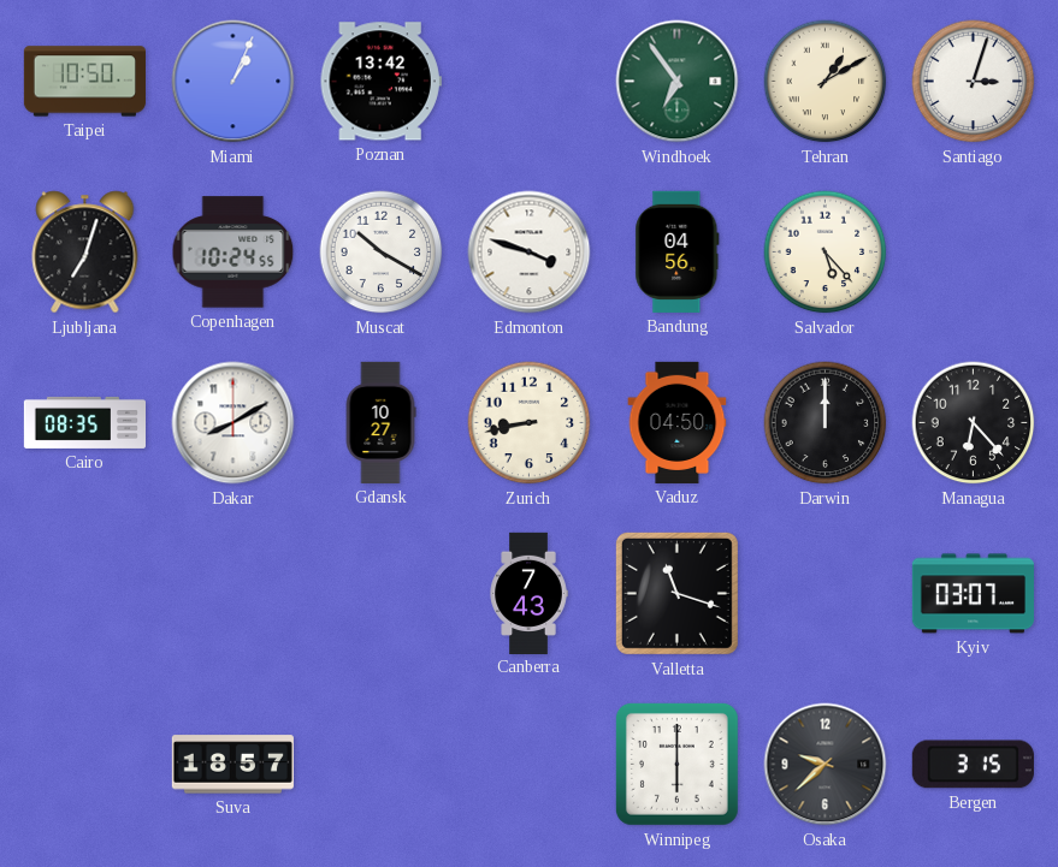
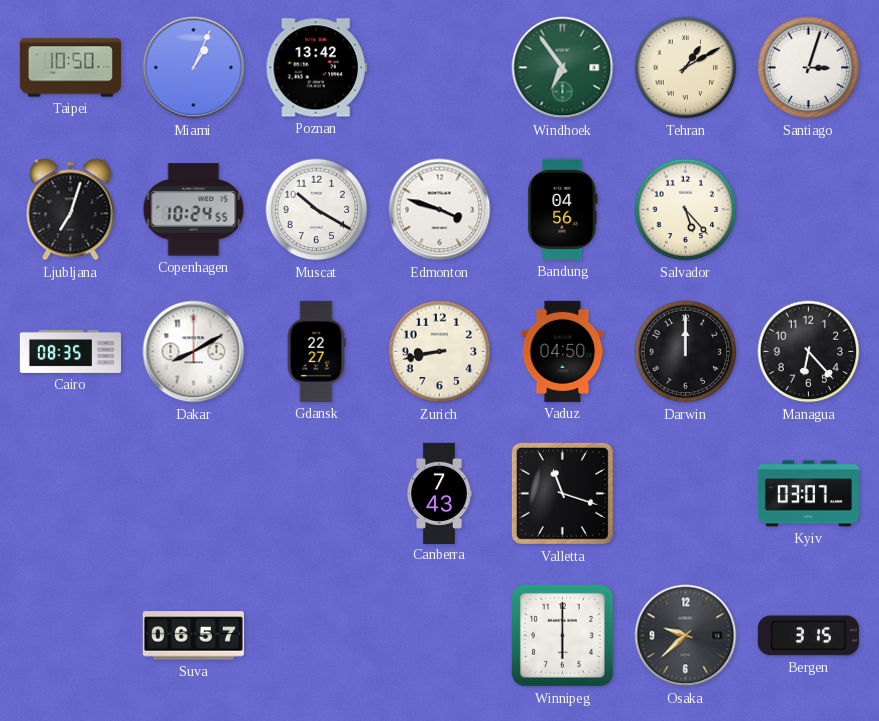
Gdansk: 10:27 -> 22:27 (316, 351)
Suva: 18:57 -> 06:57 (193, 636)
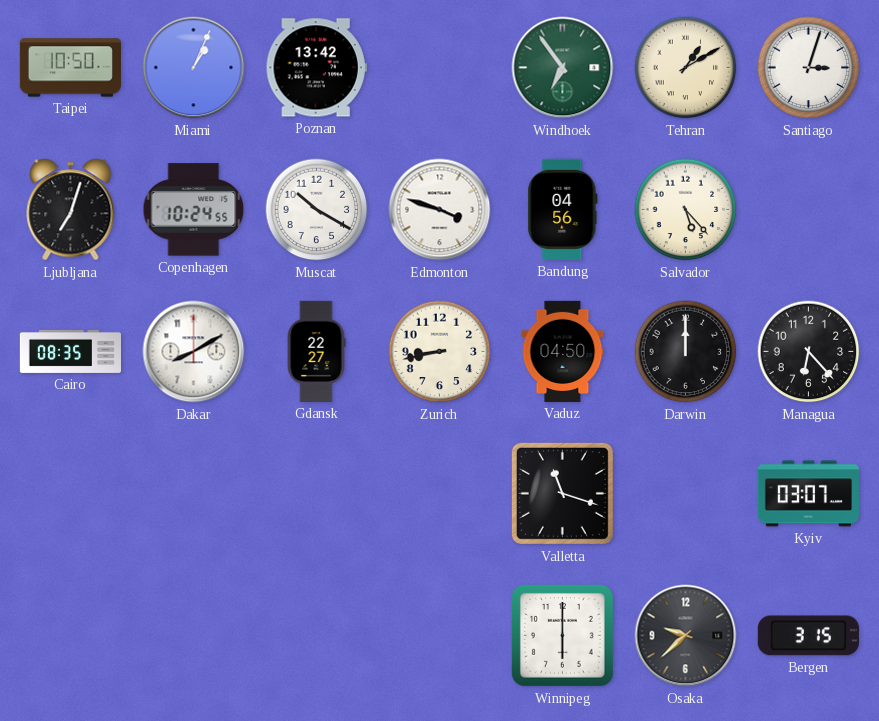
Canberra: 7:43 -> none (439, 493)
Suva: 06:57 -> none (193, 636)
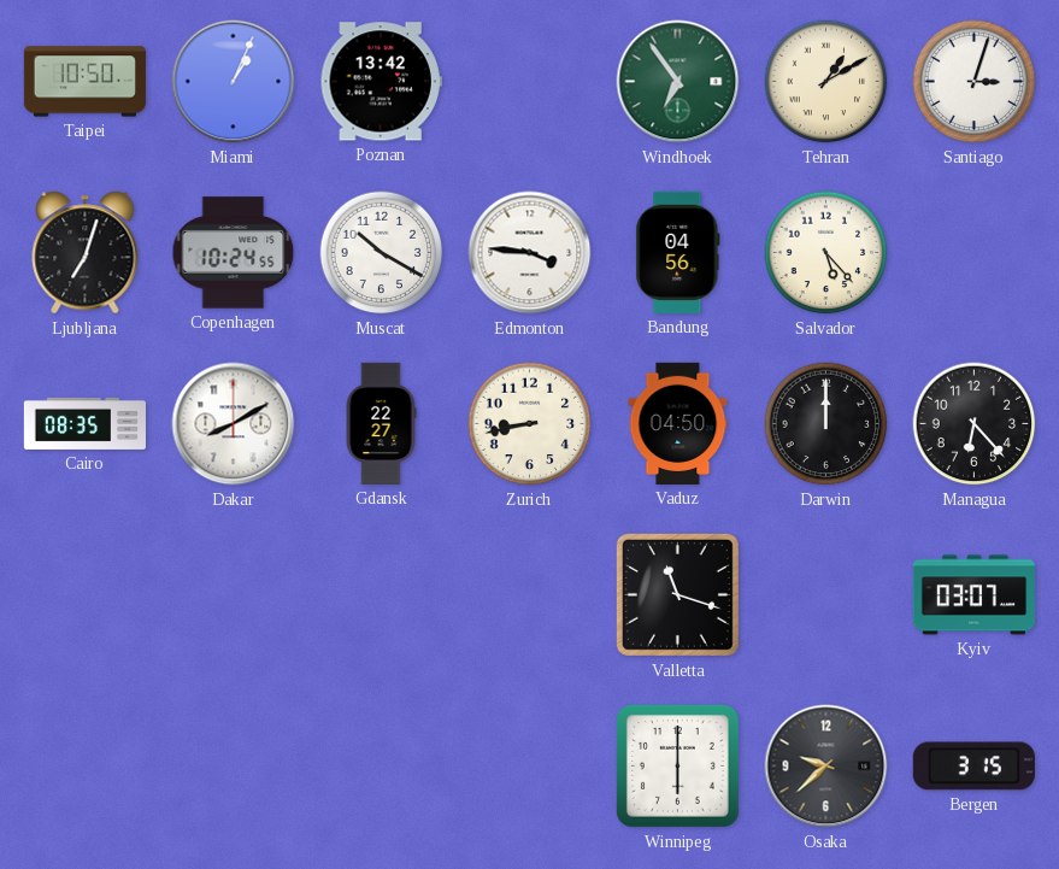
Edmonton: 3:48 -> 3:46 (530, 253)
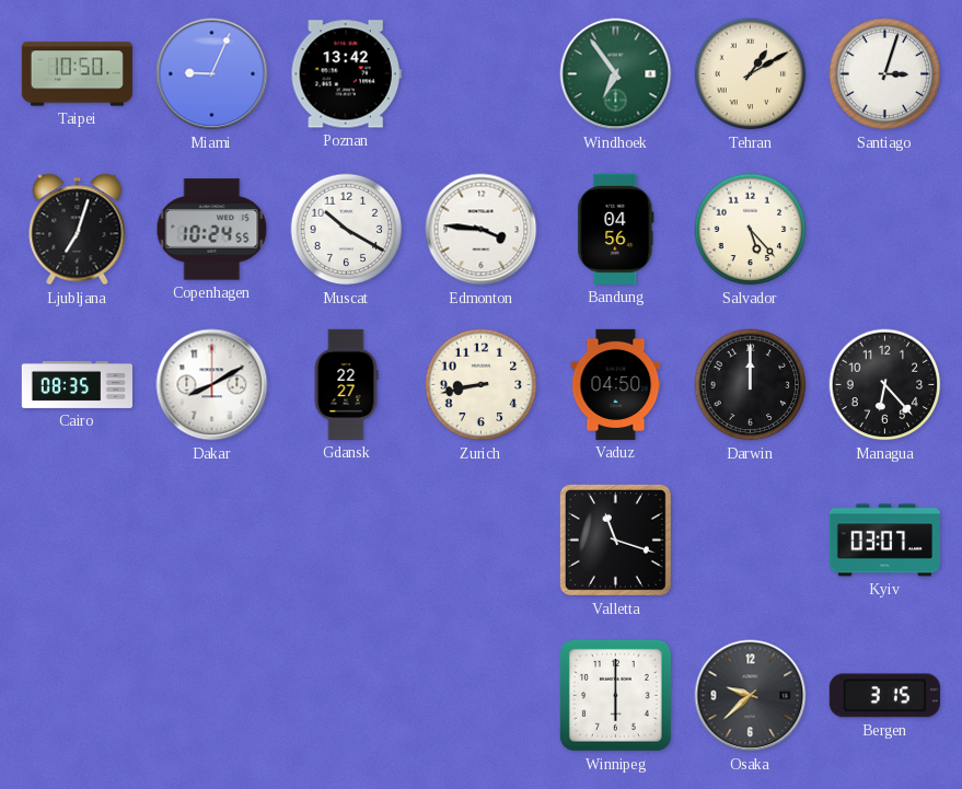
Miami: 1:04 -> 9:04 (212, 74)
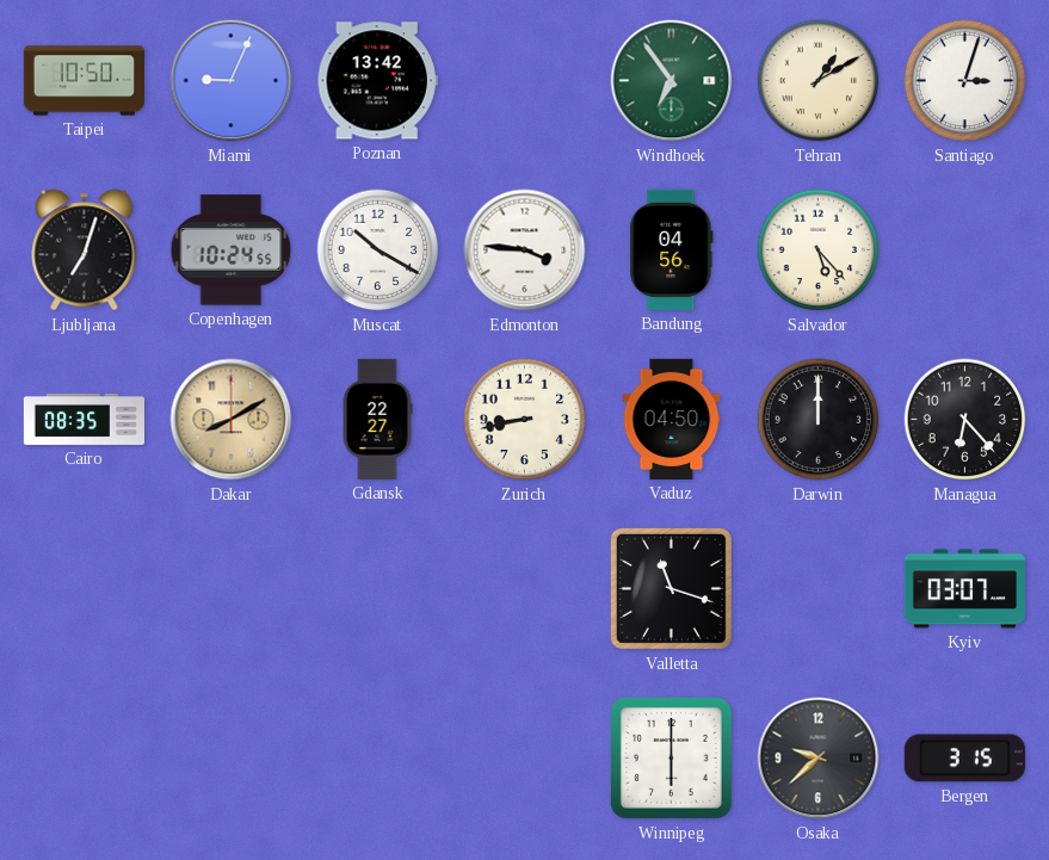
Dakar dial: white -> champagne (232, 420)
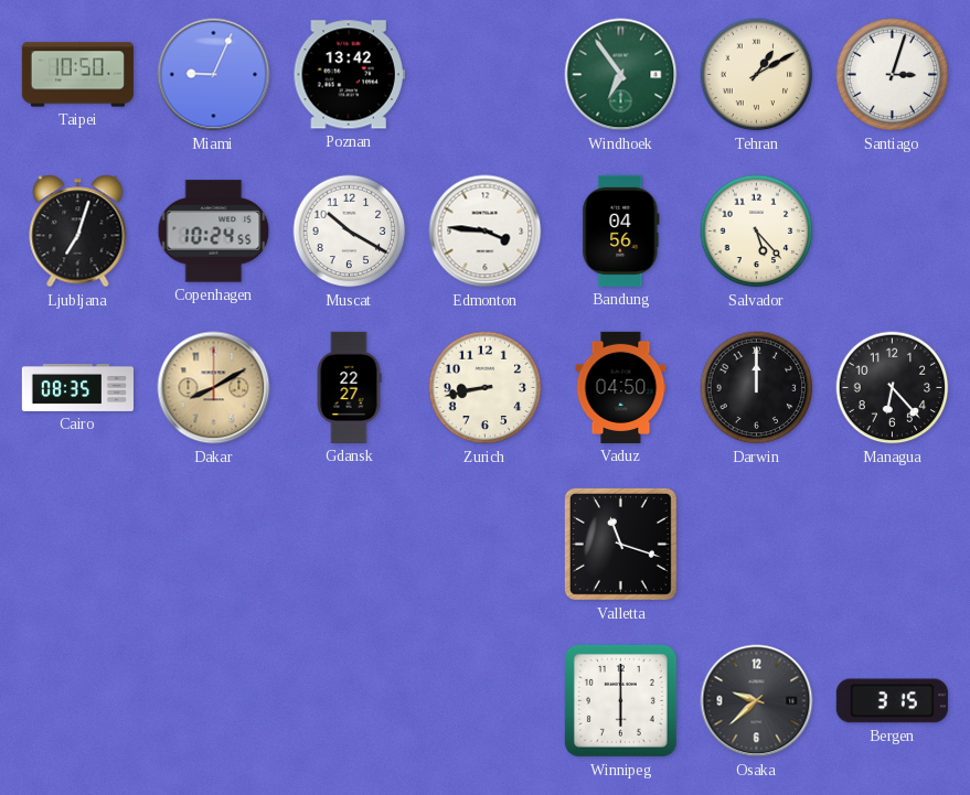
Kyiv: 03:07 -> none (964, 589)
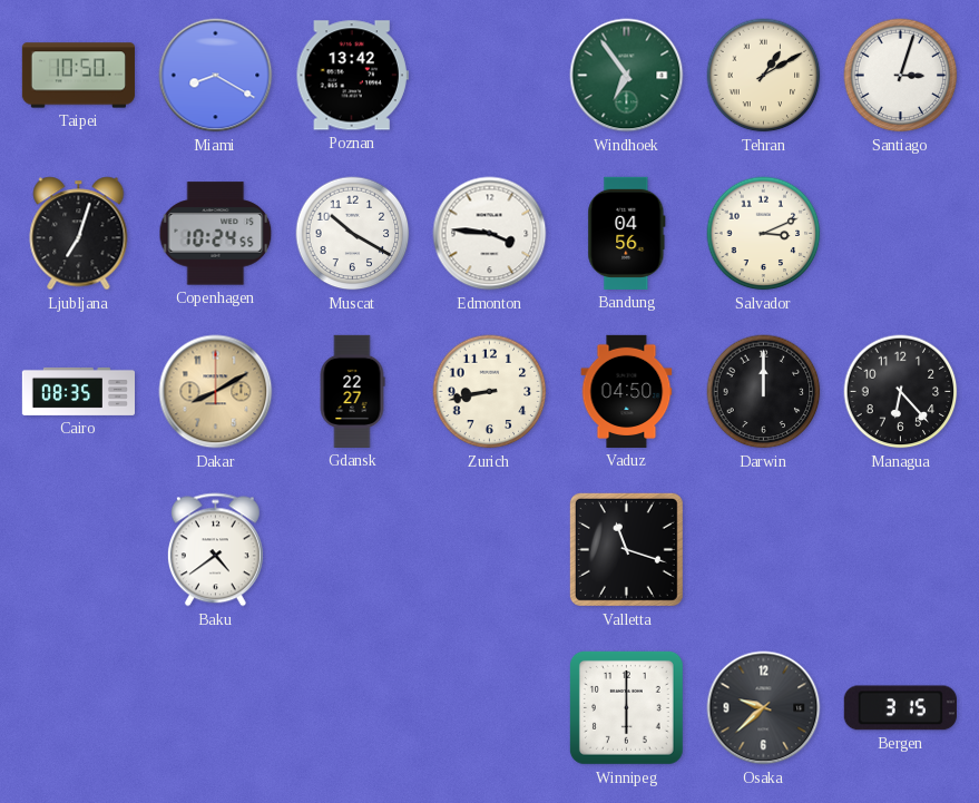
Miami: 9:04 -> 8:20 (216, 76)
Salvador: 5:23 -> 3:11 (764, 234)
Baku: none -> 4:39 (215, 550)
